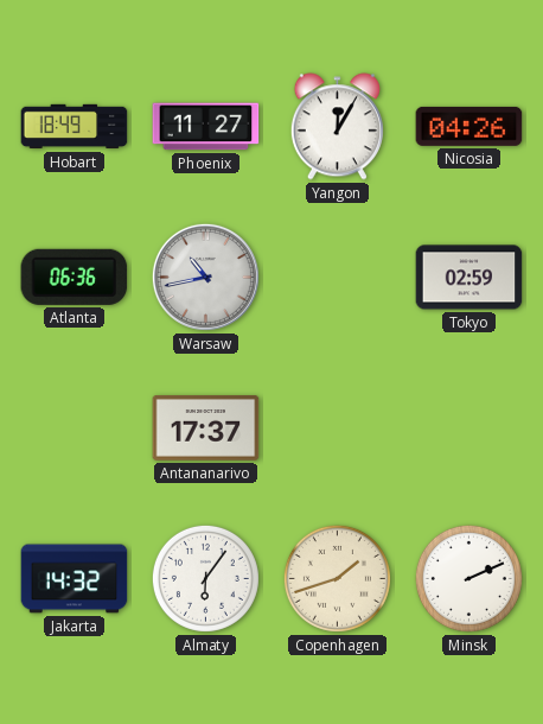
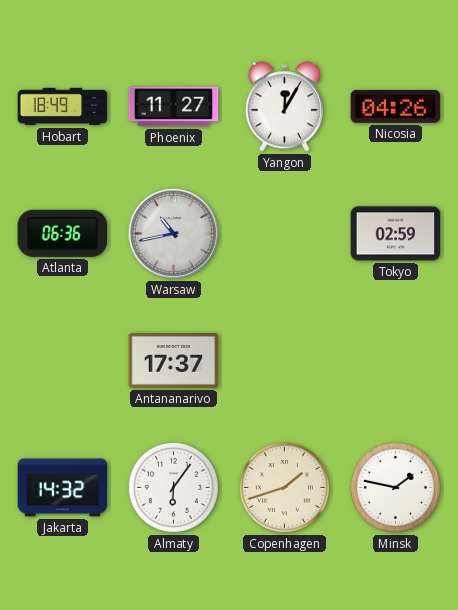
Minsk: 2:11 -> 1:47 (395, 487)
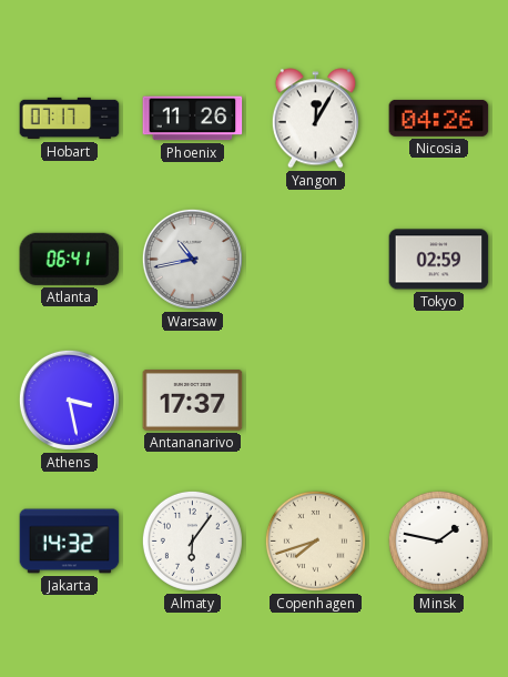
Hobart: 18:49 -> 07:17 (70, 119)
Phoenix: 11:27 -> 11:26 (193, 119)
Atlanta: 06:36 -> 06:41 (70, 259)
Athens: none -> 3:28 (69, 400)
Copenhagen: 1:42 -> 7:42 (315, 540)
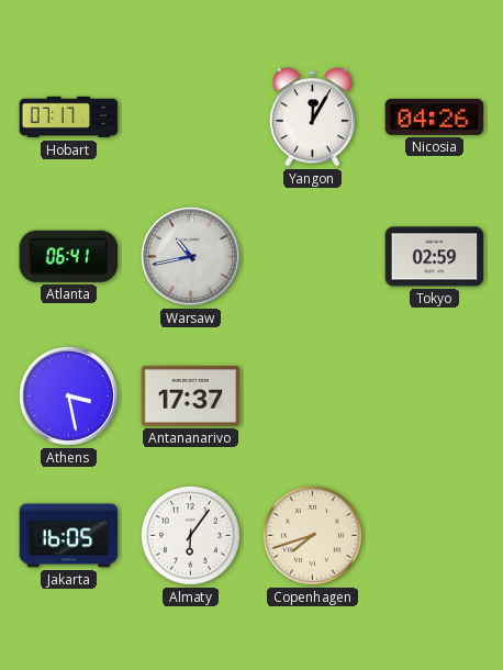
Phoenix: 11:26 -> none (193, 119)
Jakarta: 14:32 -> 16:05 (69, 536)
Minsk: 1:47 -> none (438, 540)
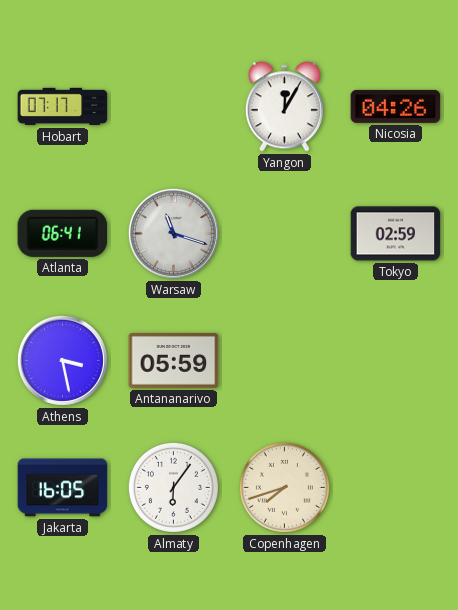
Warsaw: 10:43 -> 11:18 (173, 233)
Antananarivo: 17:37 -> 05:59 (174, 361)
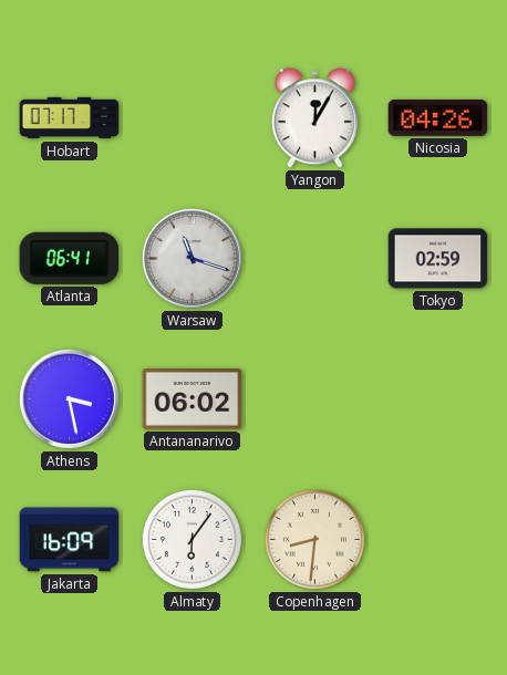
Antananarivo: 05:59 -> 06:02 (193, 399)
Jakarta: 16:05 -> 16:09 (70, 540)
Copenhagen: 7:42 -> 8:31 (314, 539)
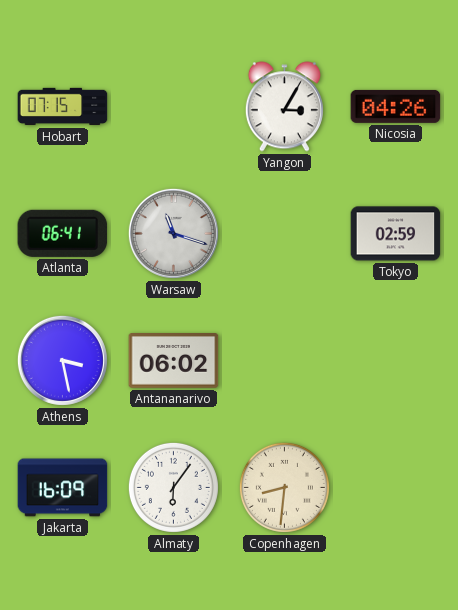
Hobart: 07:17 -> 07:15 (63, 107)
Yangon: 12:05 -> 3:05 (284, 107)
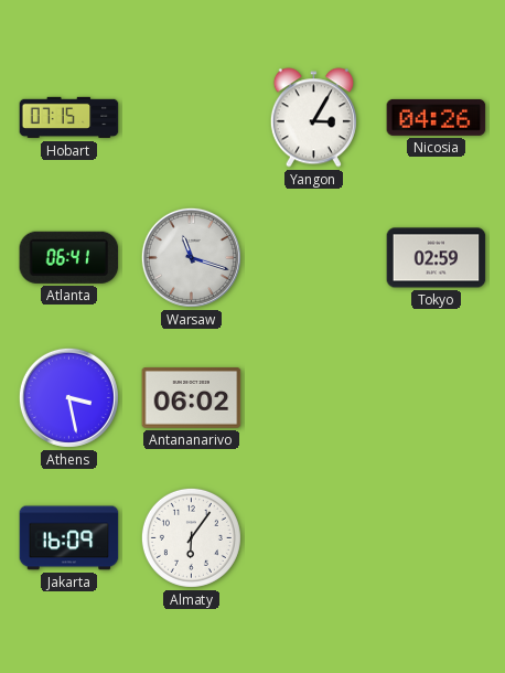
Copenhagen: 8:31 -> none (284, 487)
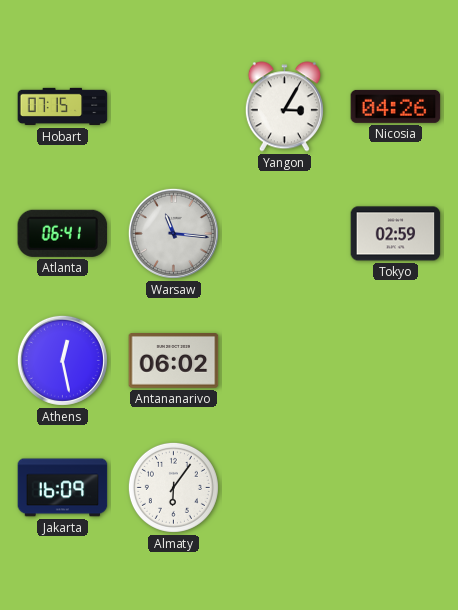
Warsaw: 11:18 -> 11:16 (173, 233)
Athens: 3:28 -> 12:28 (62, 360)
